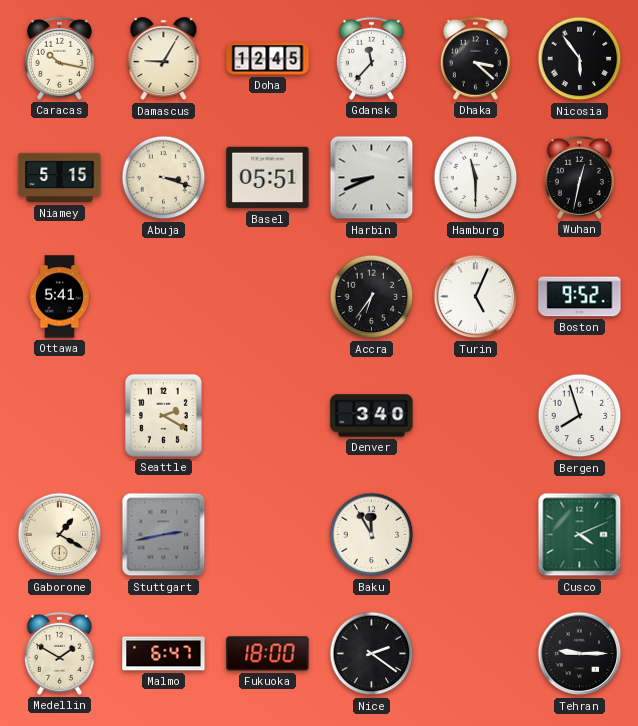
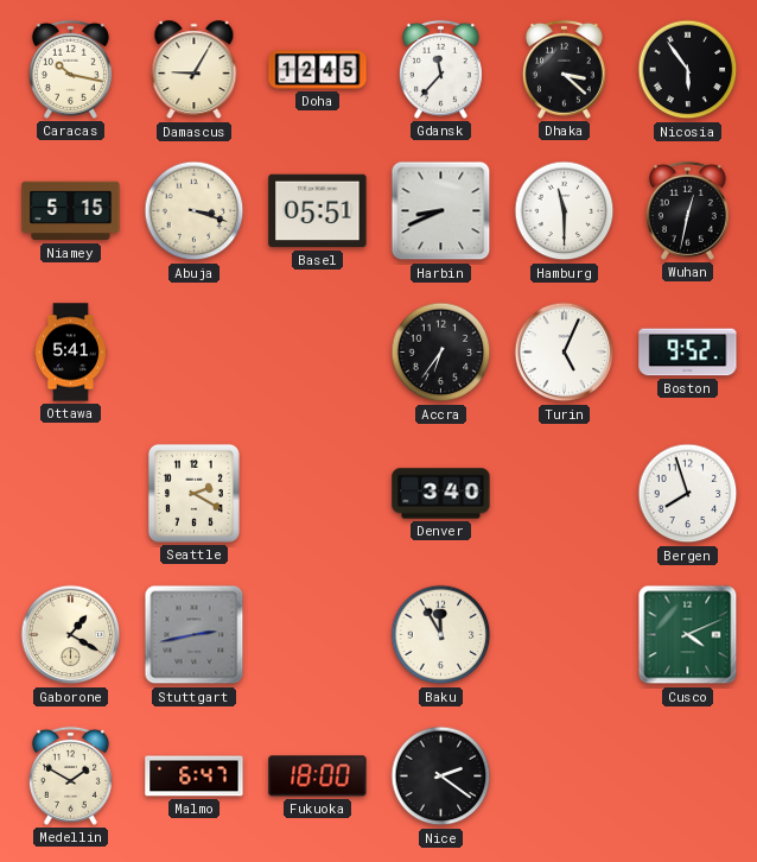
Tehran: 9:15 -> none (580, 654)
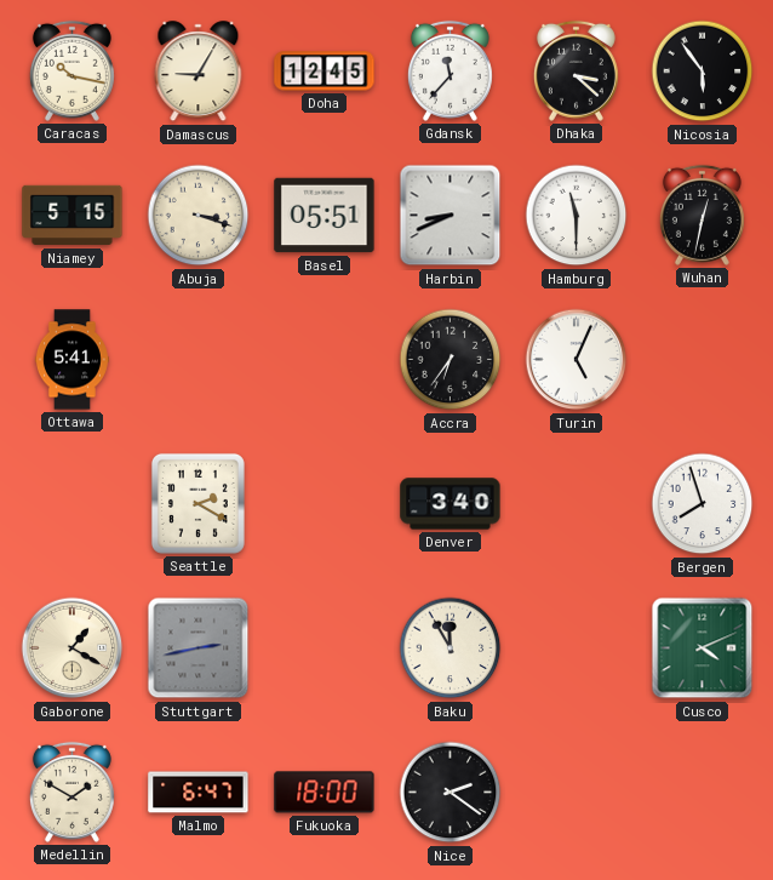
Boston: 9:52 -> none (688, 353)
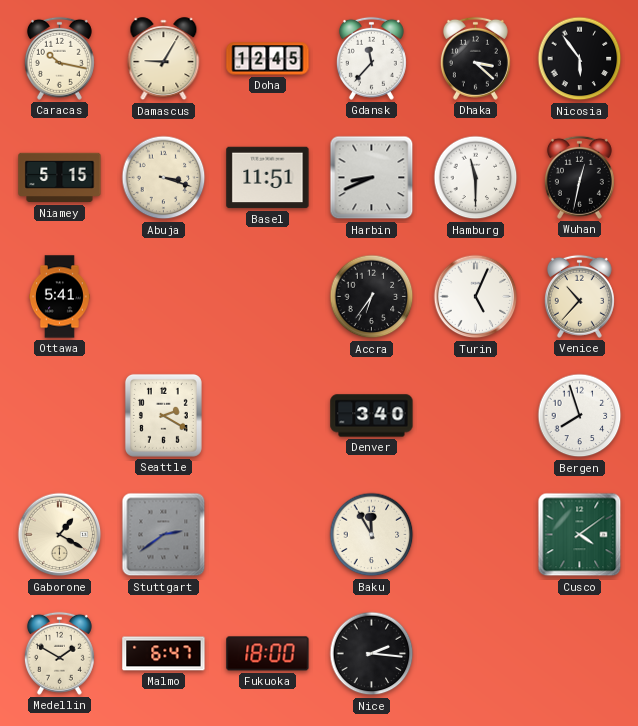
Basel: 05:51 -> 11:51 (268, 178)
Venice: none -> 10:37 (579, 296)
Stuttgart: 2:43 -> 2:39 (164, 535)
Cusco: 4:11 -> 4:09 (580, 535)
Nice: 2:21 -> 2:16 (372, 654)
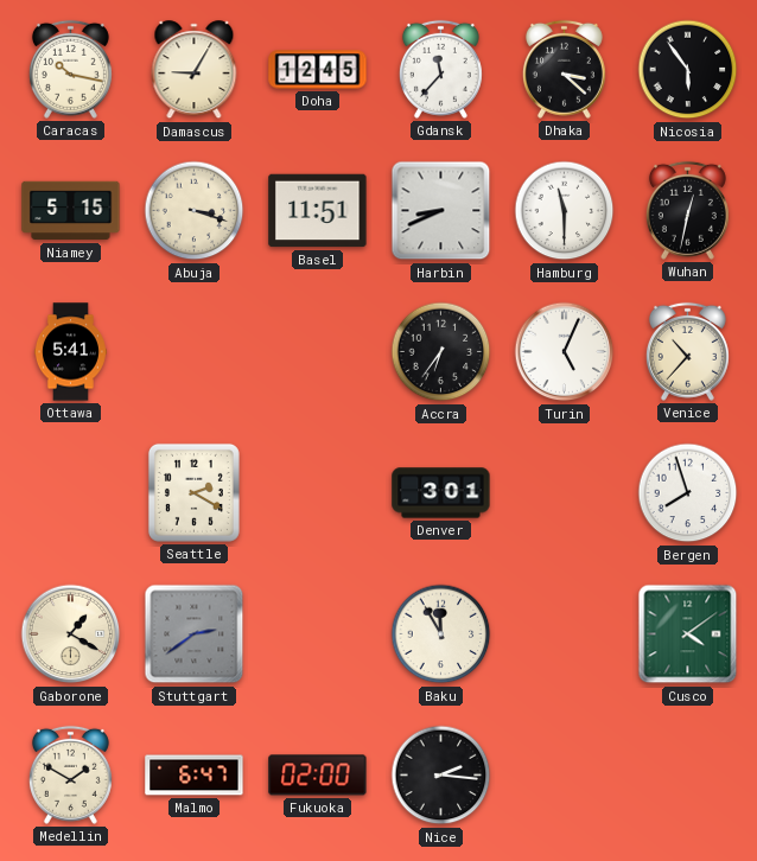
Denver: 3:40 -> 3:01 (441, 493)
Fukuoka: 18:00 -> 02:00 (318, 776)
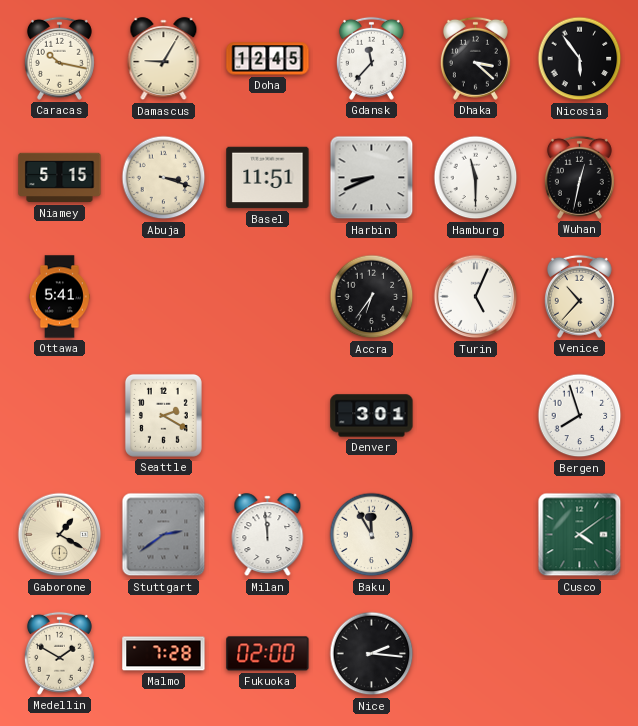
Milan: none -> 11:59 (268, 535)
Malmo: 6:47 -> 7:28 (164, 654)
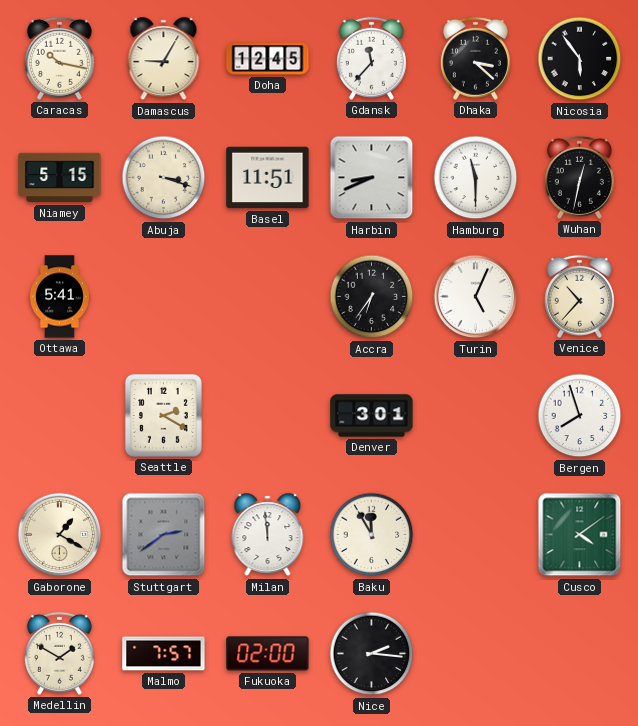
Malmo: 7:28 -> 7:57 (164, 654)
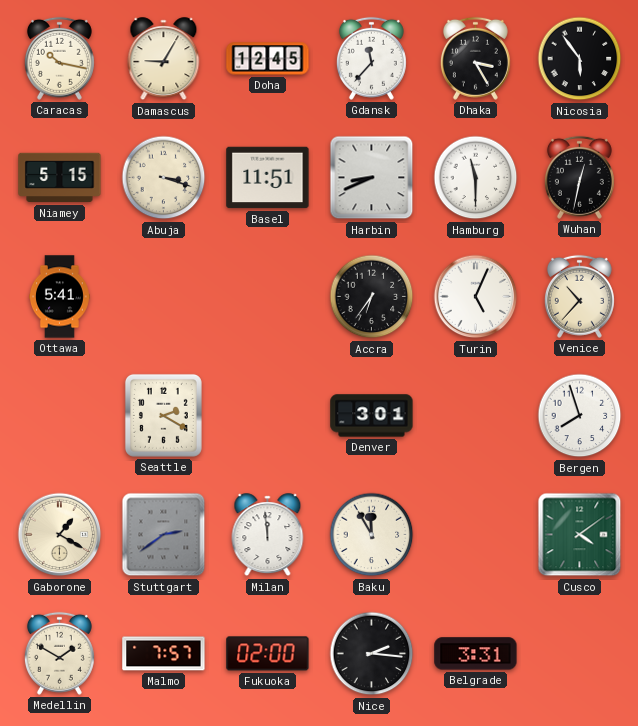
Dhaka: 3:22 -> 3:25 (475, 58)
Belgrade: none -> 3:31 (476, 654)
